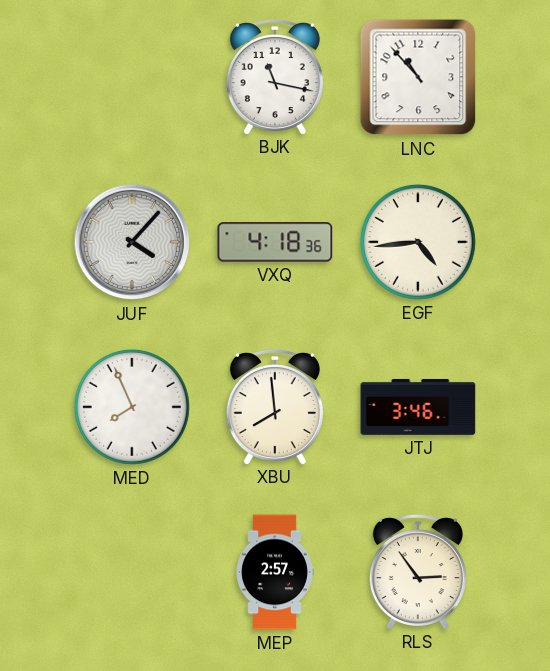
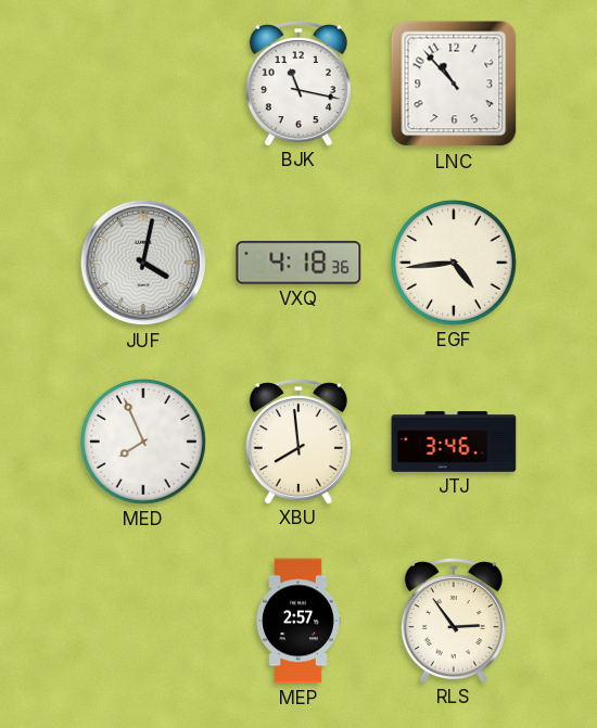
JUF: 4:07 -> 4:02 (143, 263)
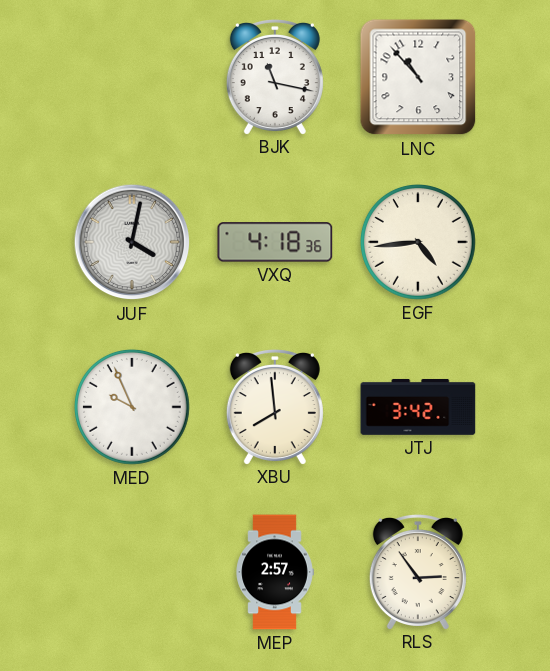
MED: 7:56 -> 9:56 (132, 408)
JTJ: 3:46 -> 3:42 (418, 407)
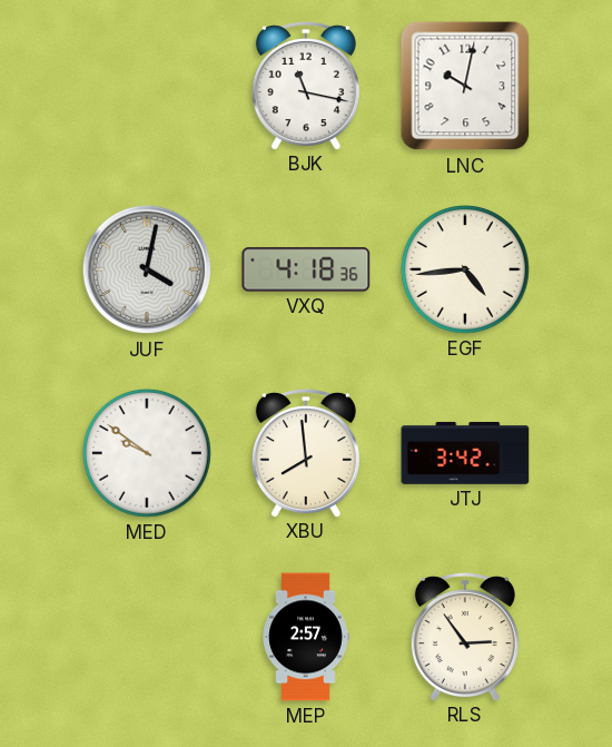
LNC: 10:53 -> 10:02 (465, 86)
MED: 9:56 -> 9:51 (147, 454)
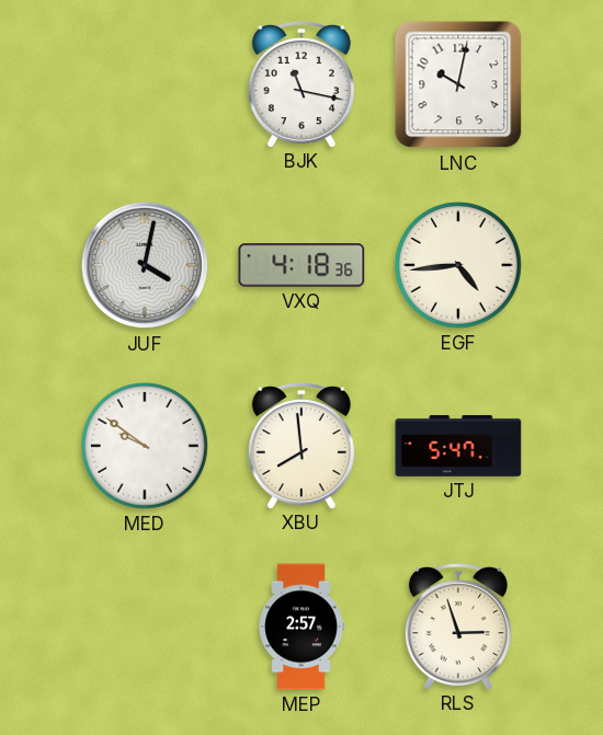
JTJ: 3:42 -> 5:47 (458, 446)
RLS: 2:54 -> 2:57 (458, 627)
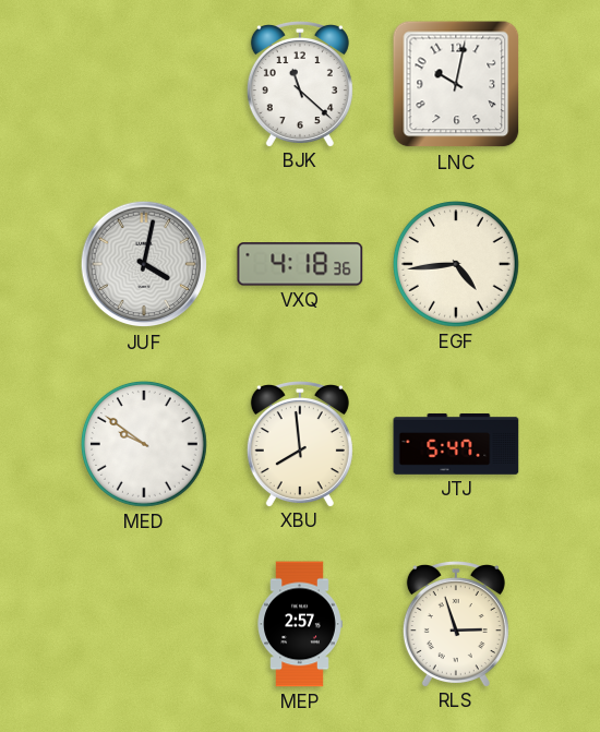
BJK: 11:17 -> 11:22 (300, 84)
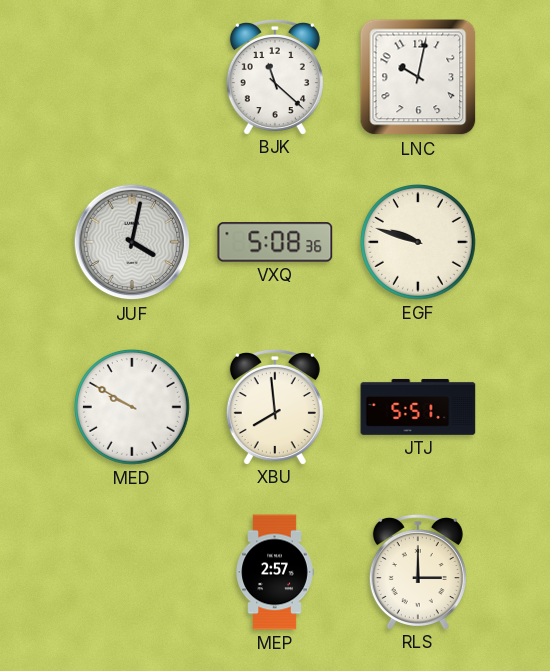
VXQ: 4:18 -> 5:08 (275, 242)
EGF: 4:44 -> 9:48 (418, 243)
MED: 9:51 -> 9:50 (132, 408)
JTJ: 5:47 -> 5:51 (418, 407)
RLS: 2:57 -> 3:00 (418, 572)
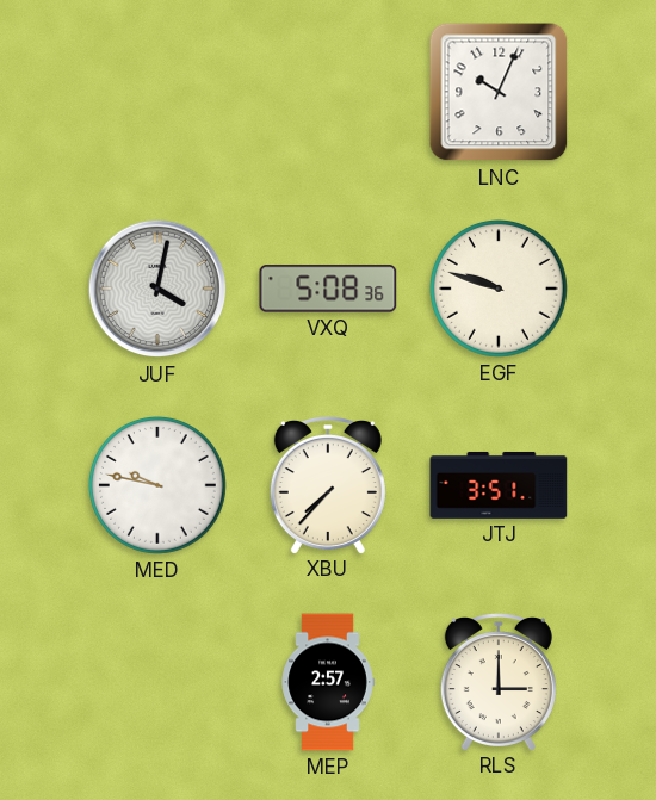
BJK: 11:22 -> none (275, 77)
LNC: 10:02 -> 10:04 (499, 92)
MED: 9:50 -> 9:47 (157, 486)
XBU: 7:59 -> 7:37 (328, 485)
JTJ: 5:51 -> 3:51 (499, 485)
